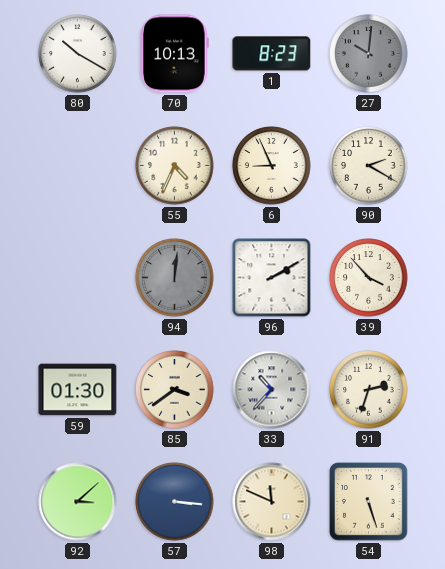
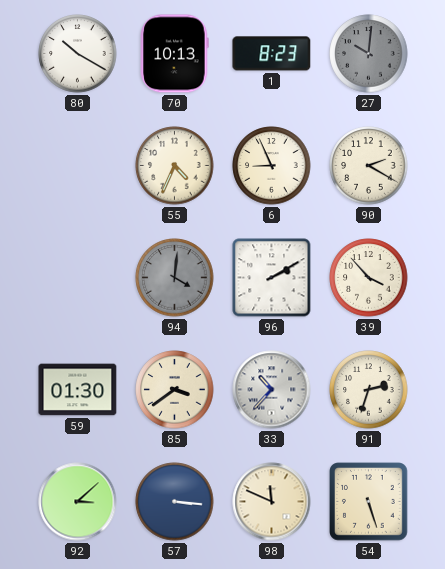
94: 12:01 -> 4:01 (175, 278)
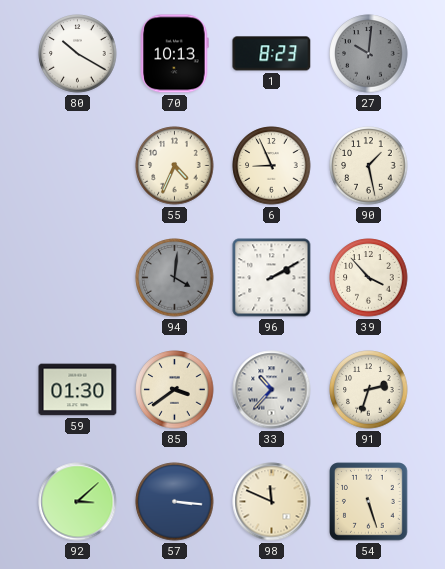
90: 2:20 -> 1:28 (369, 166)
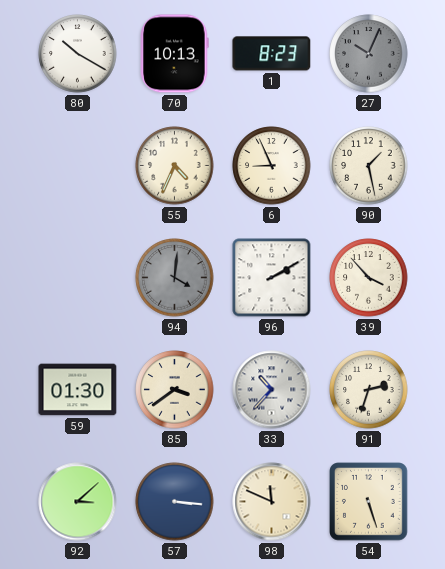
27: 10:01 -> 10:04 (369, 54)
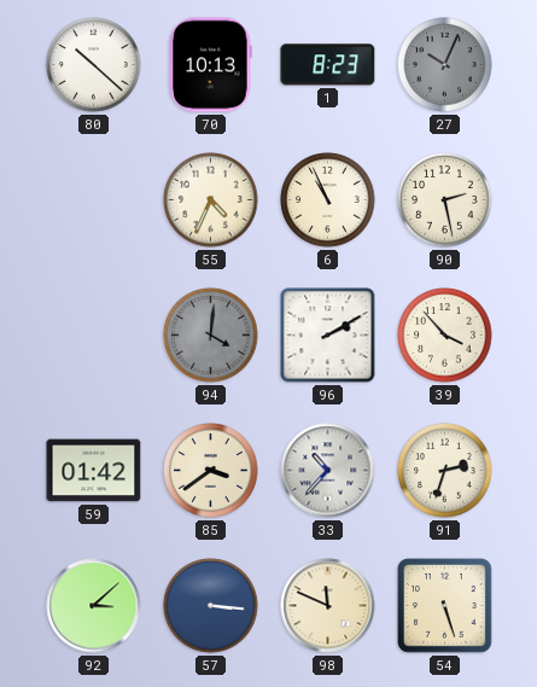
80: 10:20 -> 10:22 (94, 65)
6: 8:56 -> 10:56 (328, 200)
90: 1:28 -> 2:28 (445, 200)
59: 01:30 -> 01:42 (94, 471)
